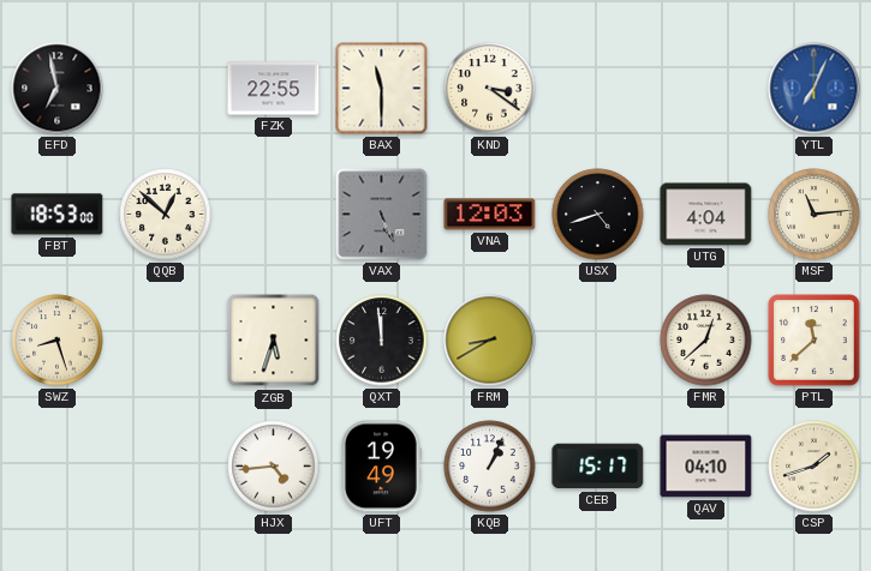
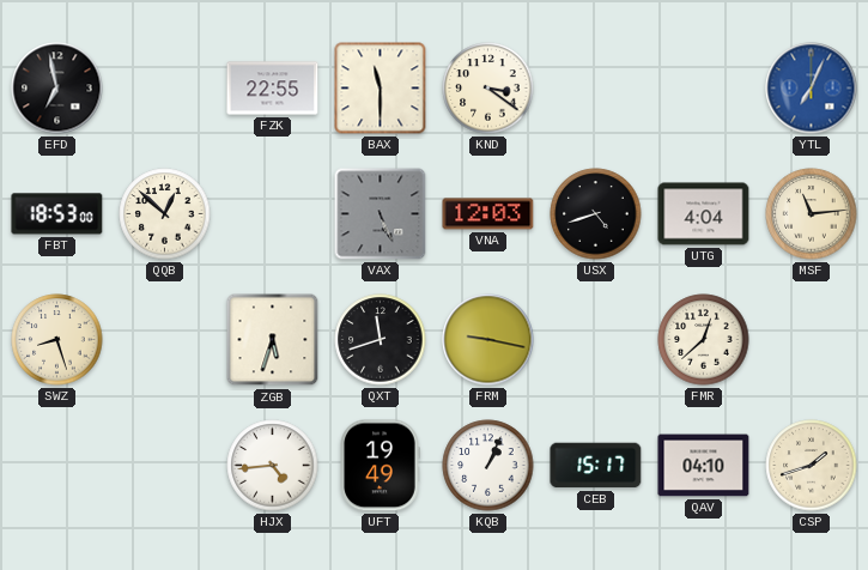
QXT: 11:59 -> 11:42 (381, 340)
FRM: 8:40 -> 9:17 (488, 340)
PTL: 11:38 -> none (815, 341)
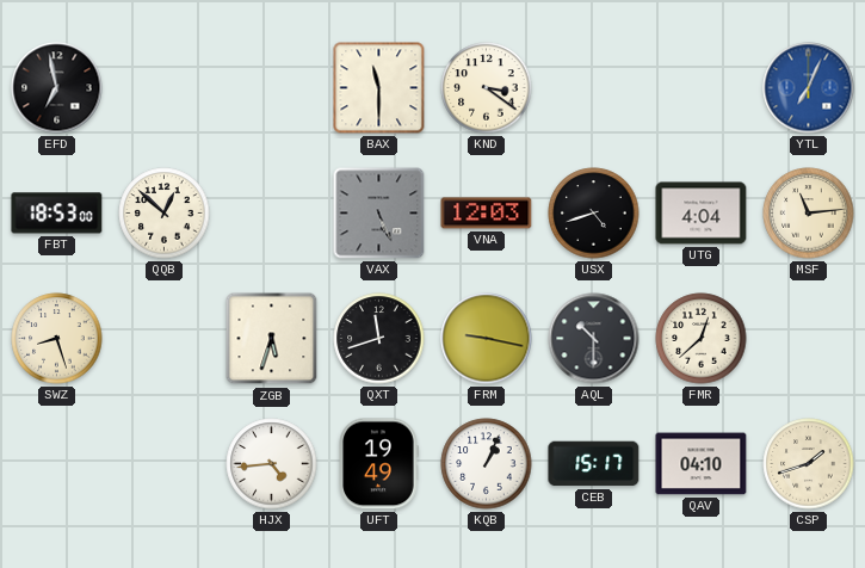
FZK: 22:55 -> none (273, 89)
AQL: none -> 10:30 (594, 339)
